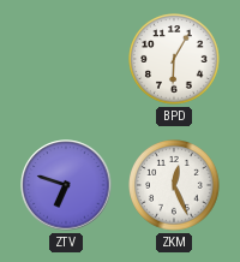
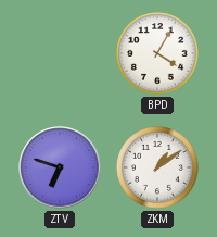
BPD: 6:05 -> 4:05 (158, 54)
ZKM: 12:26 -> 1:09 (158, 169)
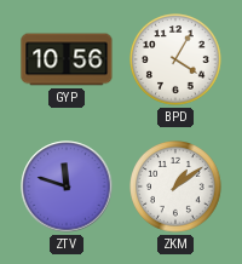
GYP: none -> 10:56 (67, 59)
ZTV: 6:48 -> 11:48 (67, 186)
